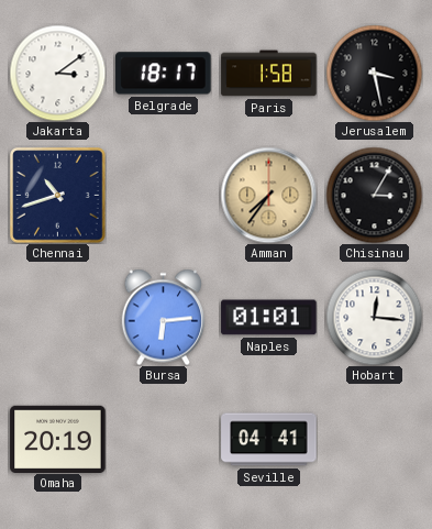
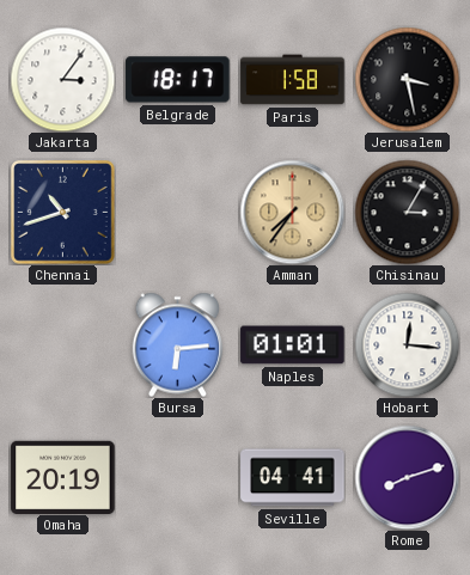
Jakarta: 3:09 -> 3:06 (62, 79)
Rome: none -> 8:12 (407, 477)
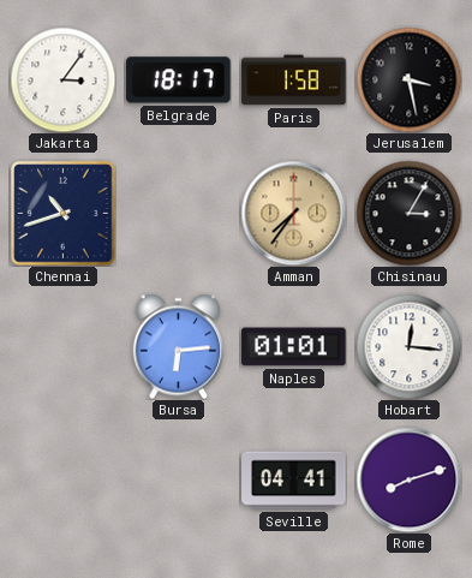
Omaha: 20:19 -> none (63, 477)
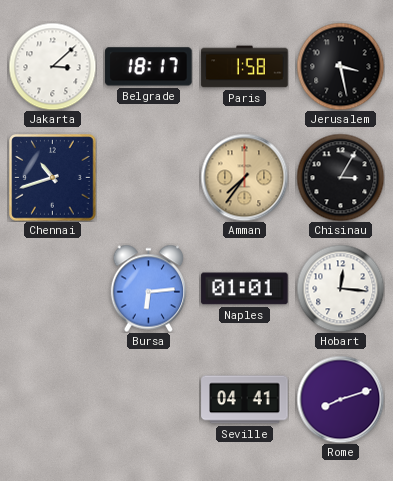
Jakarta: 3:06 -> 3:08 (52, 66)
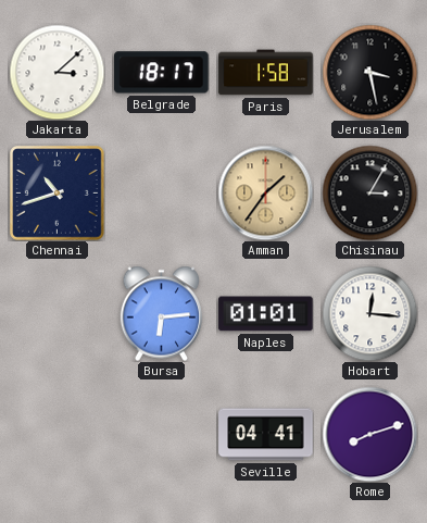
Amman: 7:36 -> 1:36 (265, 192)
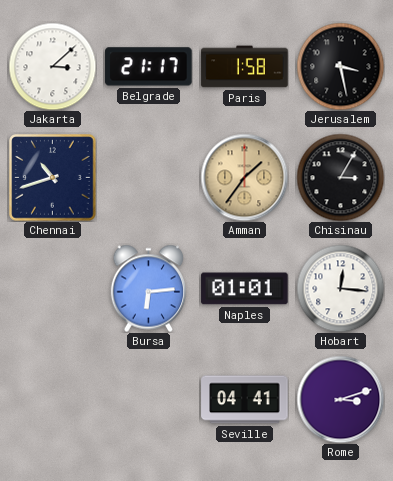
Belgrade: 18:17 -> 21:17 (149, 67)
Rome: 8:12 -> 3:12 (340, 399)
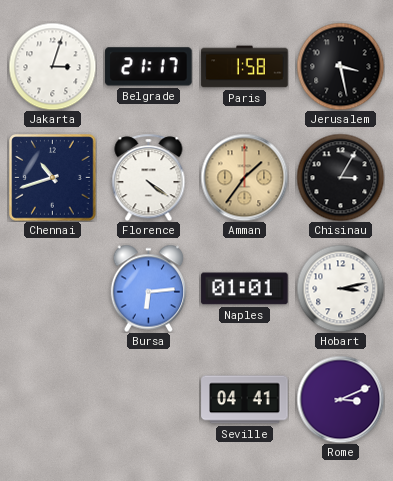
Jakarta: 3:08 -> 3:03 (52, 66)
Florence: none -> 4:21 (149, 177)
Hobart: 12:16 -> 3:13 (340, 288)
Rome: 3:12 -> 3:11 (340, 399)
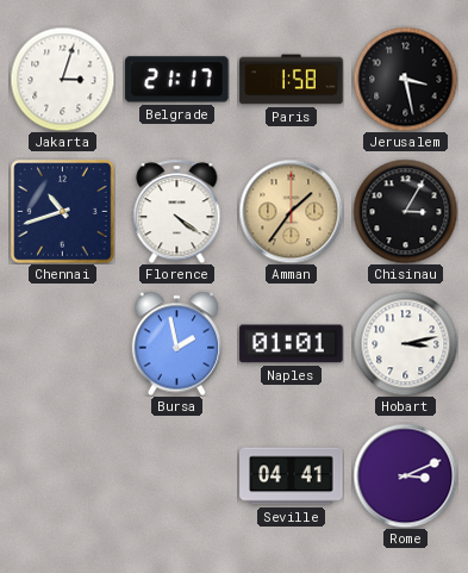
Bursa: 6:14 -> 1:58 (177, 343)
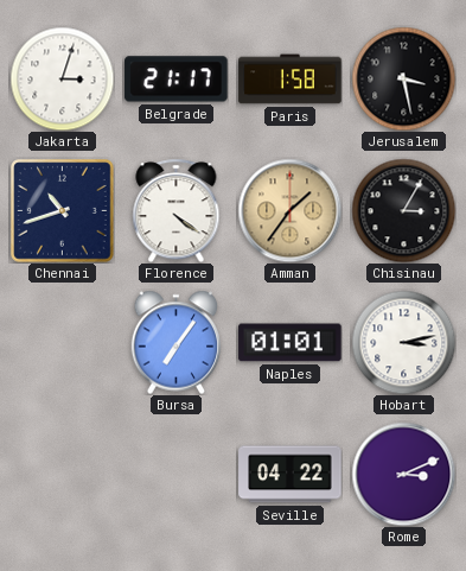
Bursa: 1:58 -> 7:06 (177, 342)
Seville: 04:41 -> 04:22 (291, 475)
